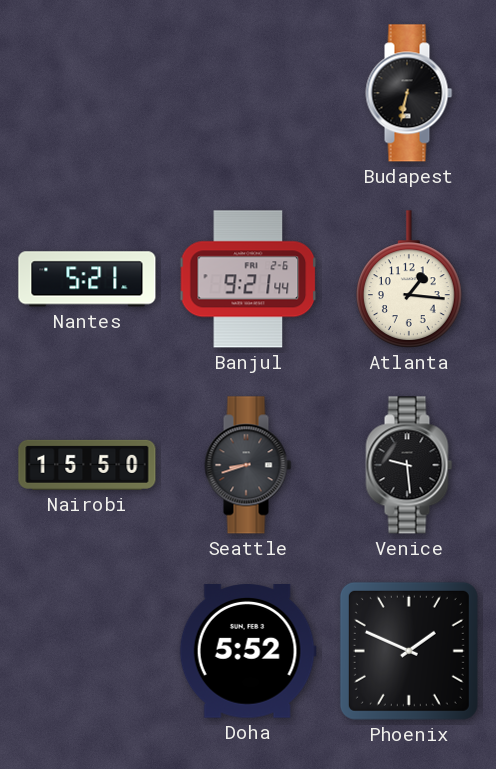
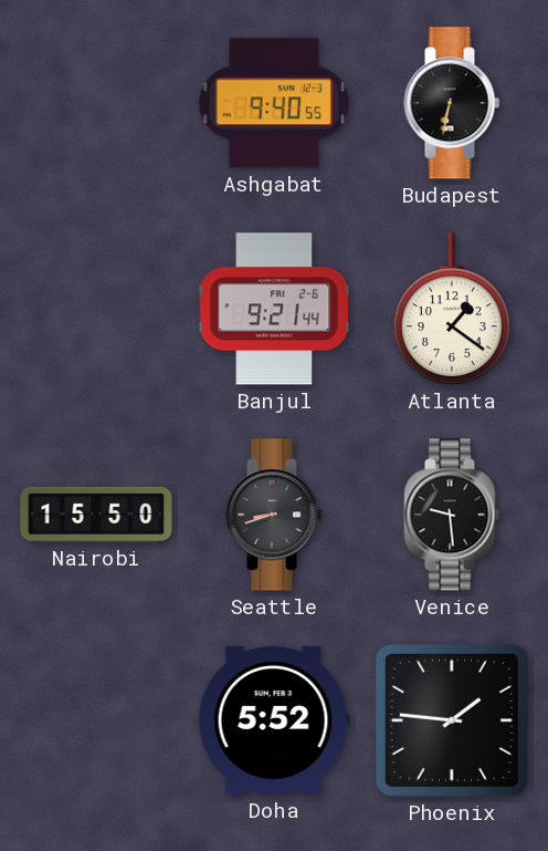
Ashgabat: none -> 9:40 (274, 103)
Nantes: 5:21 -> none (87, 279)
Atlanta: 1:16 -> 1:21 (453, 309)
Phoenix: 1:49 -> 1:46 (452, 720)
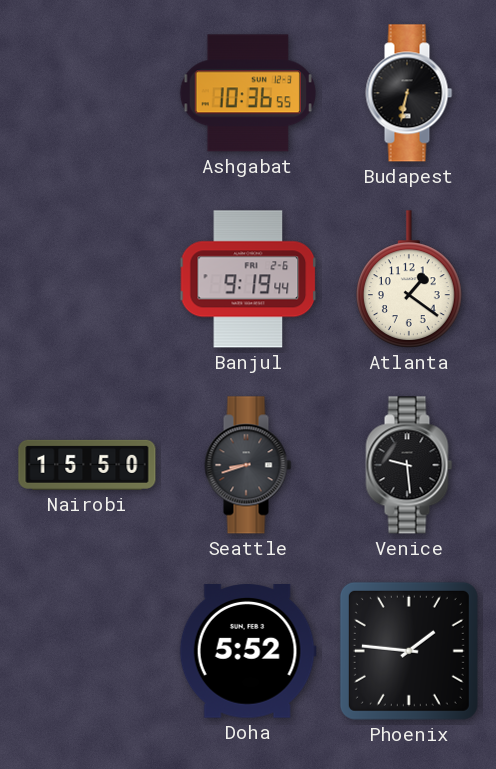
Ashgabat: 9:40 -> 10:36 (248, 93)
Banjul: 9:21 -> 9:19 (248, 279)
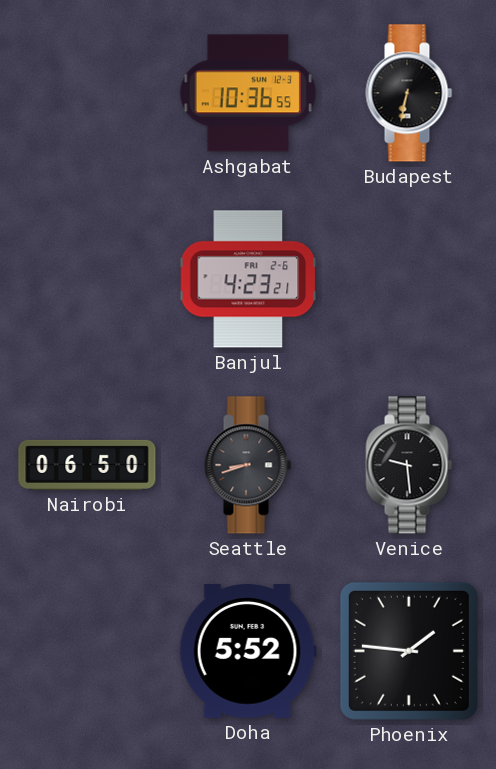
Banjul: 9:19 -> 4:23 (248, 279)
Atlanta: 1:21 -> none (410, 279)
Nairobi: 15:50 -> 06:50 (87, 465)
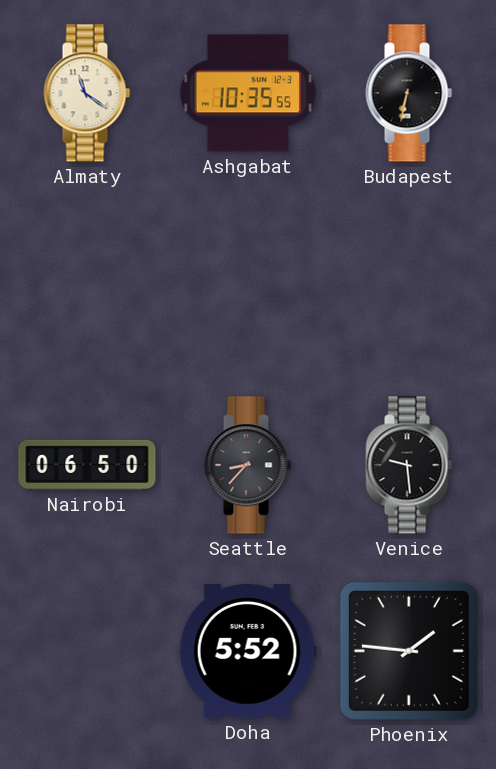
Almaty: none -> 11:21 (87, 93)
Ashgabat: 10:36 -> 10:35 (248, 93)
Banjul: 4:23 -> none (248, 279)
Seattle: 8:42 -> 8:37 (248, 465)
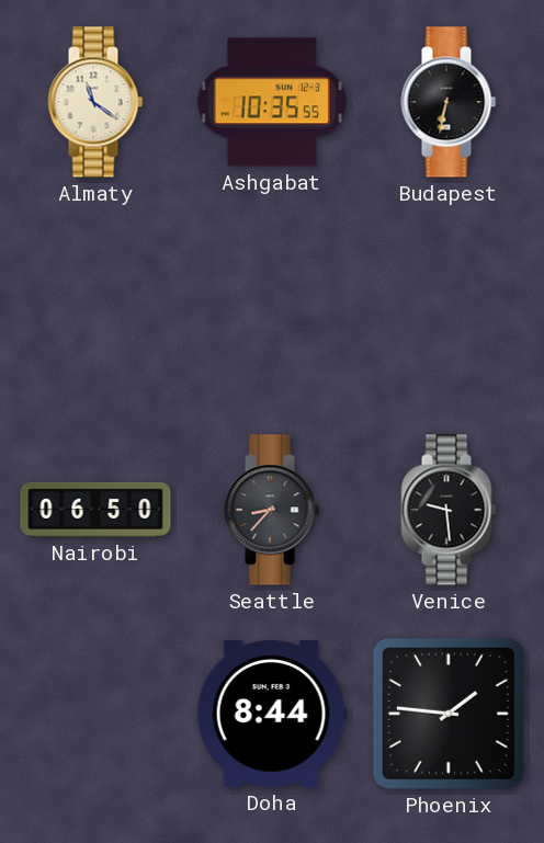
Doha: 5:52 -> 8:44 (272, 715)
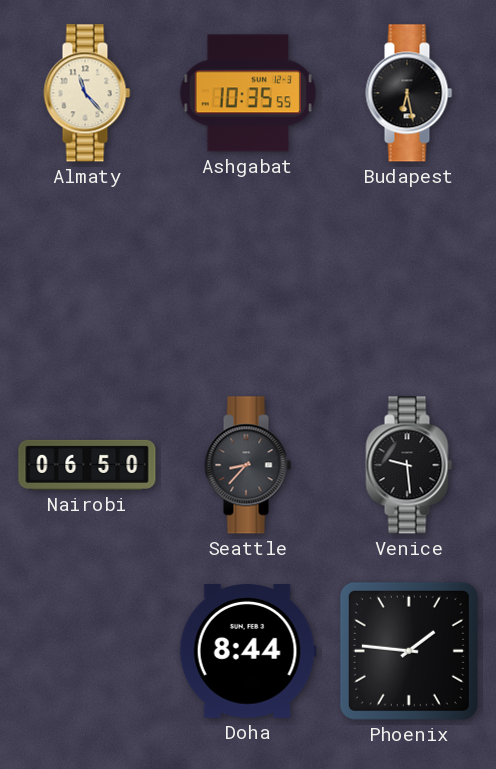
Almaty: 11:21 -> 11:23 (87, 93)
Budapest: 6:32 -> 6:28 (409, 93)
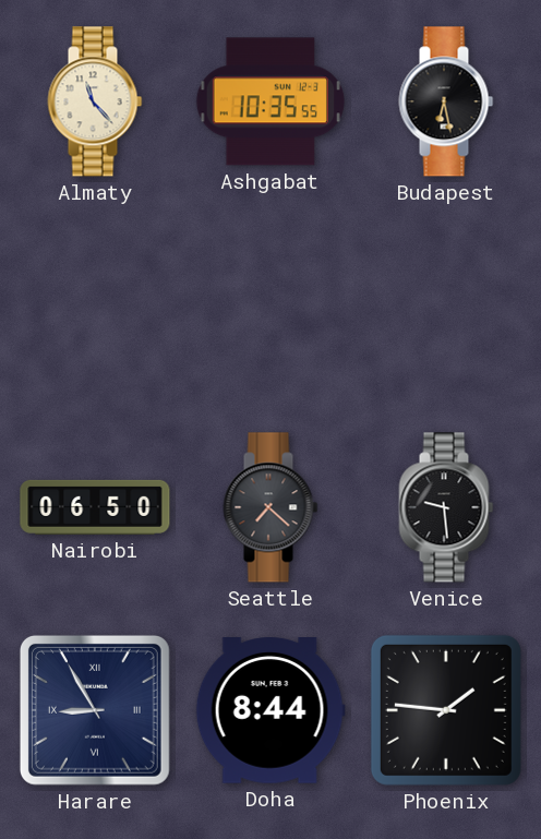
Seattle: 8:37 -> 7:22 (270, 507)
Harare: none -> 8:55 (95, 710)
